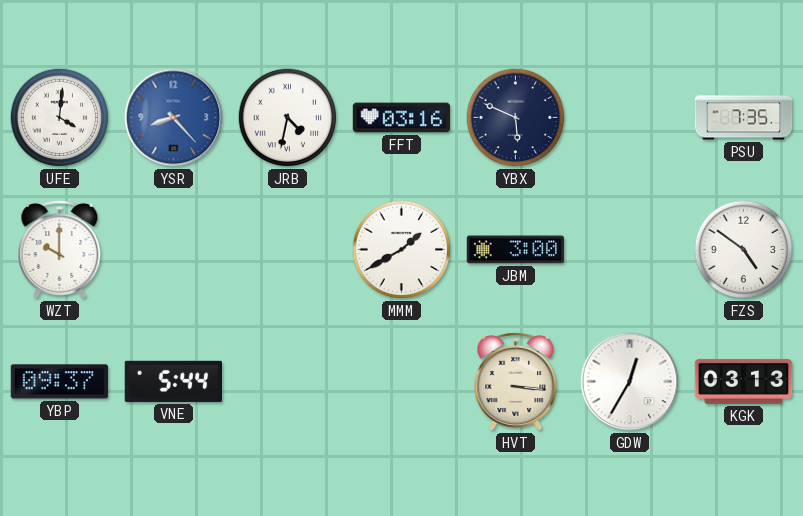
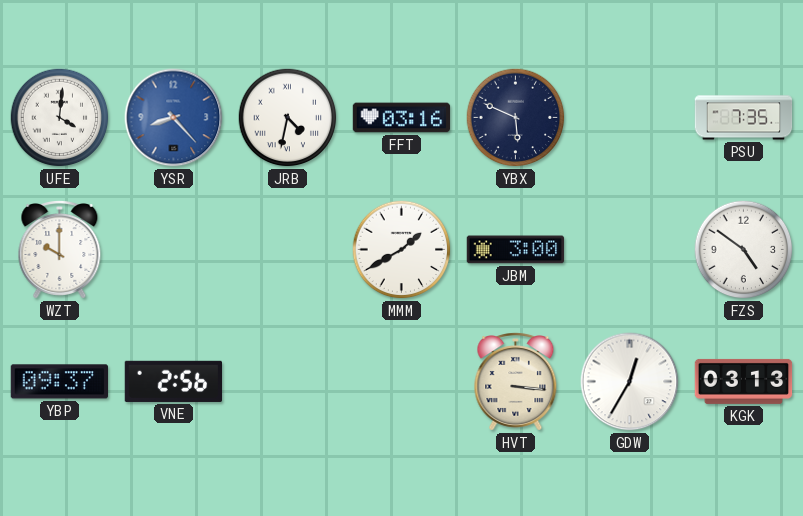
VNE: 5:44 -> 2:56 (174, 381)
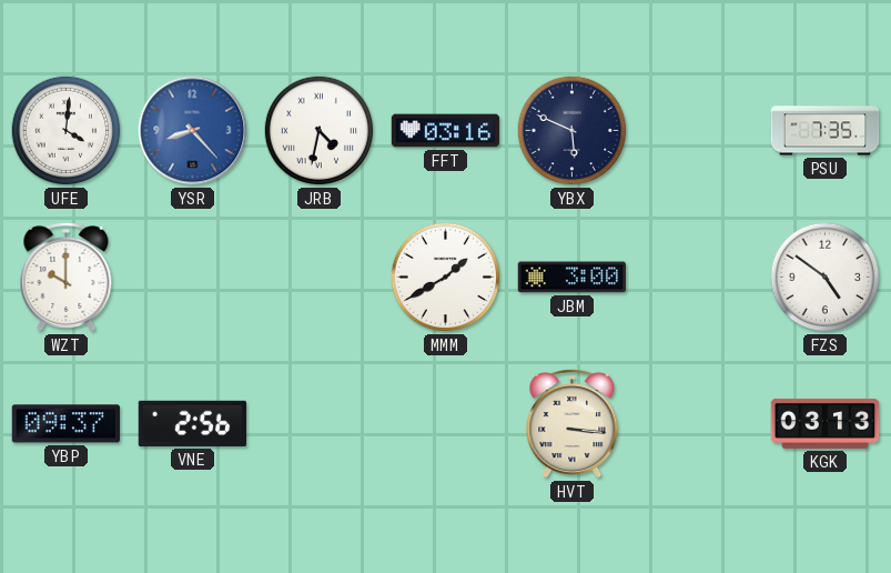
GDW: 12:35 -> none (630, 382)
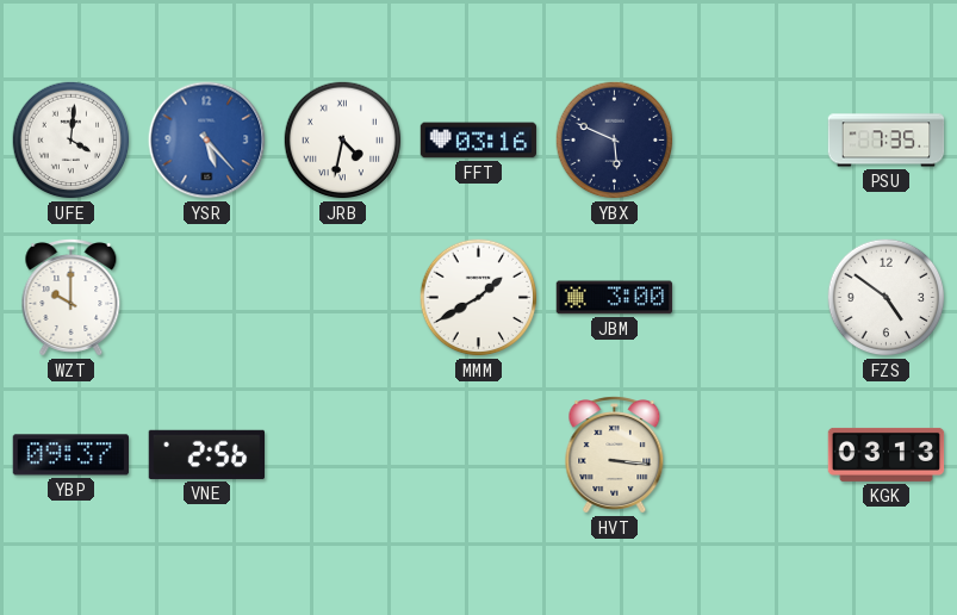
YSR: 8:23 -> 5:23 (207, 141)
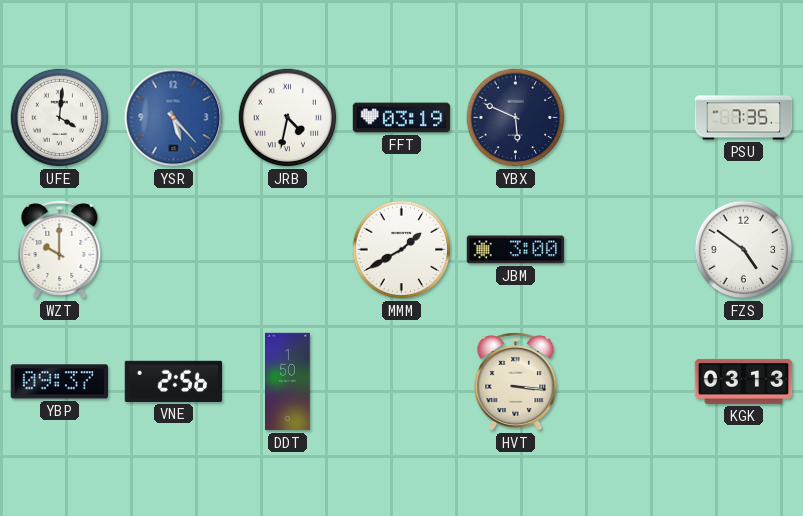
FFT: 03:16 -> 03:19 (402, 118)
DDT: none -> 1:50 (288, 382)
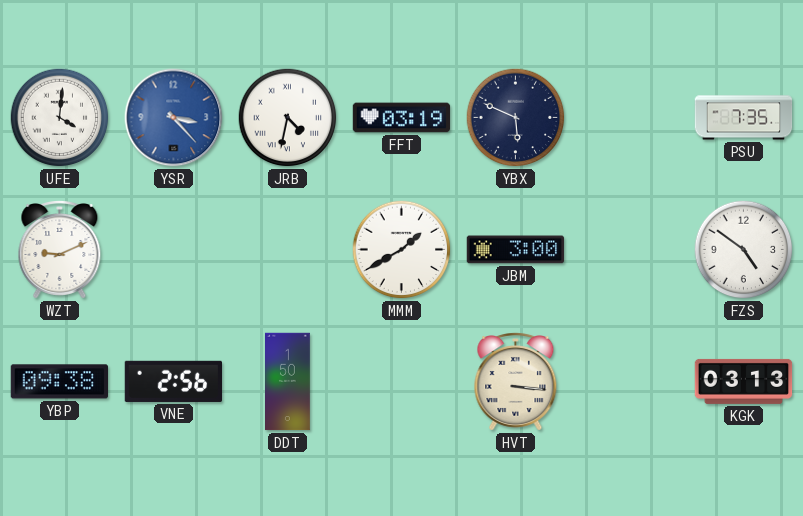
YSR: 5:23 -> 3:23 (174, 118)
WZT: 10:00 -> 9:11 (60, 250)
YBP: 09:37 -> 09:38 (59, 382)
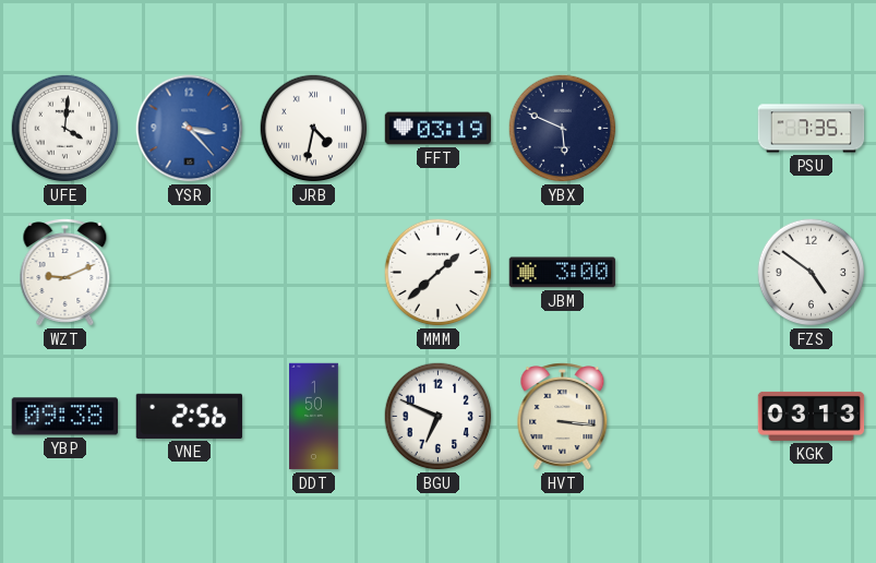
MMM: 1:40 -> 1:38 (439, 273)
BGU: none -> 6:49 (439, 417)
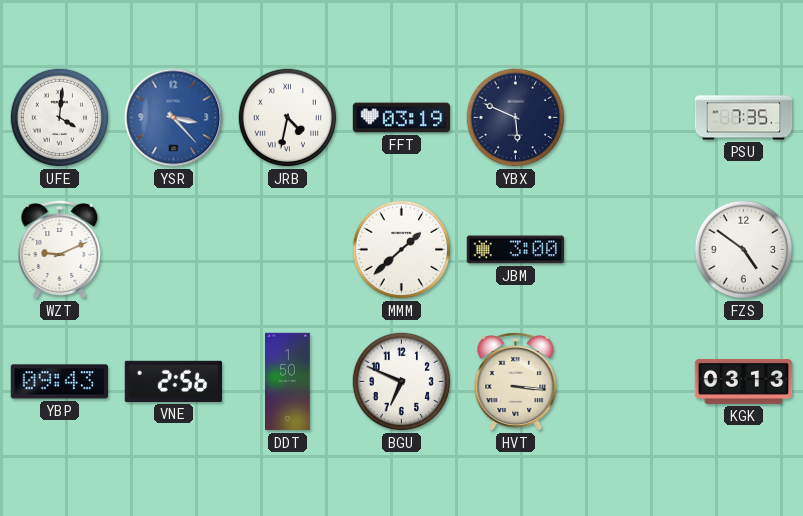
YBP: 09:38 -> 09:43 (59, 382)
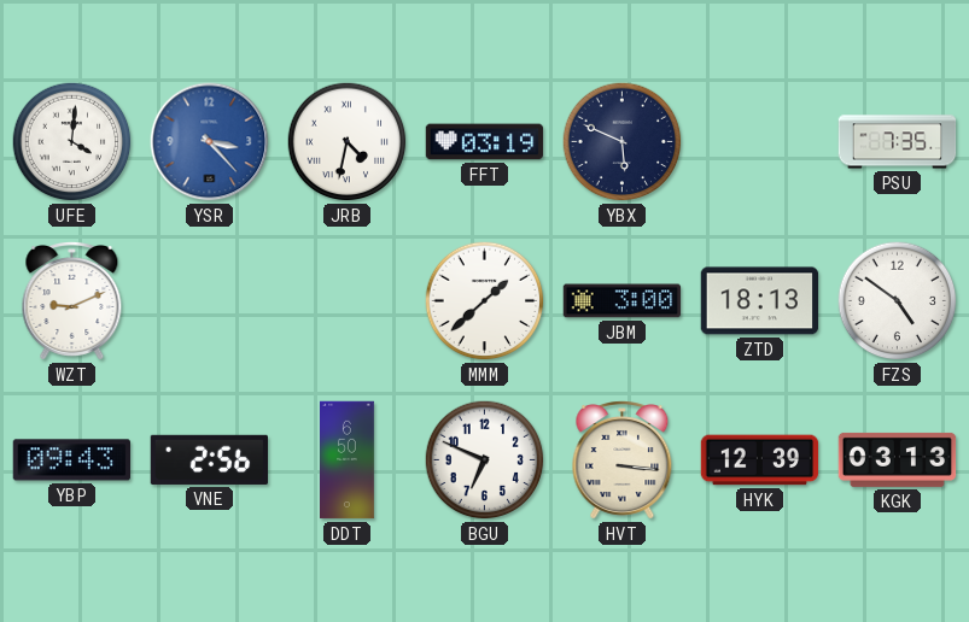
ZTD: none -> 18:13 (760, 301)
DDT: 1:50 -> 6:50 (348, 460)
HYK: none -> 12:39 (760, 460)
